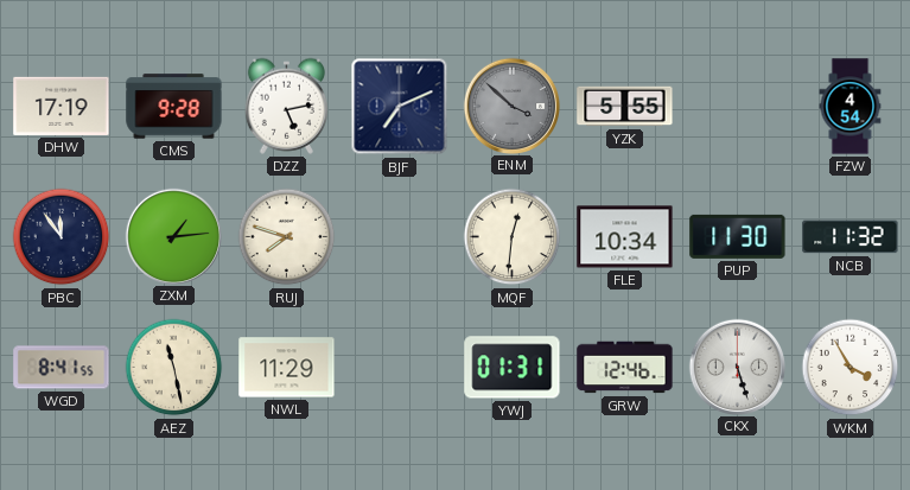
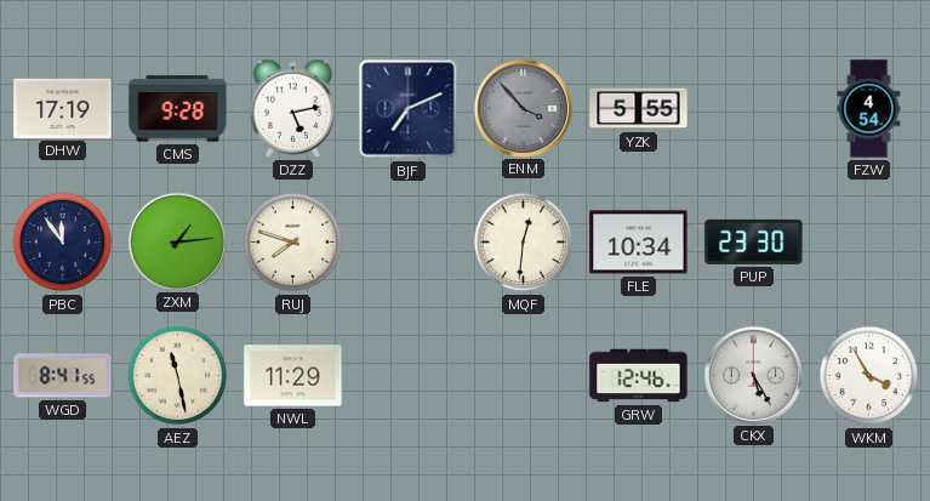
ENM: 3:52 -> 3:53 (523, 108)
PUP: 11:30 -> 23:30 (754, 241)
NCB: 11:32 -> none (851, 237)
YWJ: 01:31 -> none (513, 368)
CKX: 5:27 -> 5:25 (753, 375)
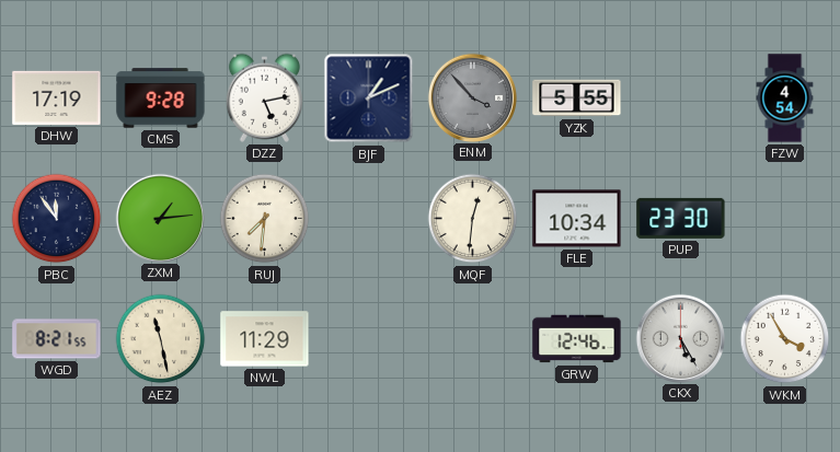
BJF: 7:11 -> 1:11 (369, 98)
RUJ: 7:48 -> 7:31 (265, 219)
WGD: 8:41 -> 8:21 (57, 339)
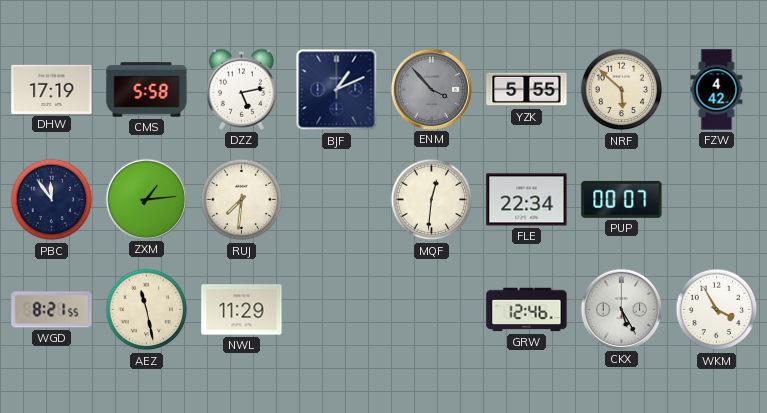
CMS: 9:28 -> 5:58 (147, 90)
NRF: none -> 5:52 (622, 90)
FZW: 4:54 -> 4:42 (717, 90)
FLE: 10:34 -> 22:34 (527, 200)
PUP: 23:30 -> 00:07 (622, 199)
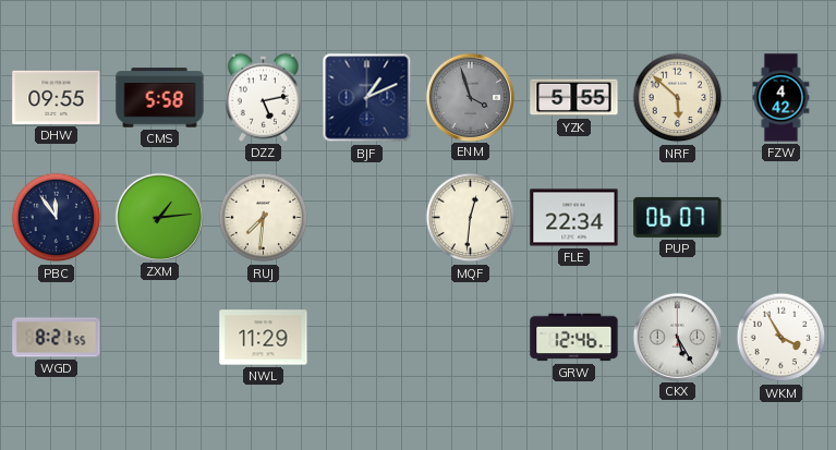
DHW: 17:19 -> 09:55 (57, 97)
ENM: 3:53 -> 3:57 (470, 97)
PUP: 00:07 -> 06:07 (678, 217)
AEZ: 11:28 -> none (147, 310)
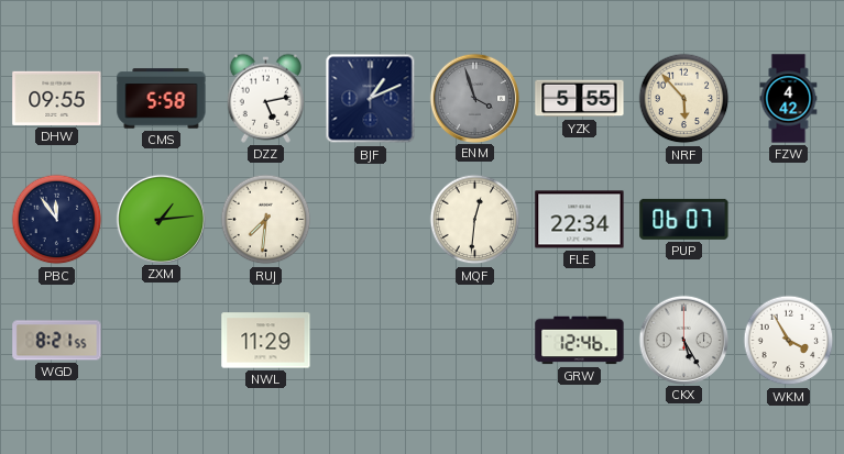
NRF: 5:52 -> 5:53 (684, 99)
